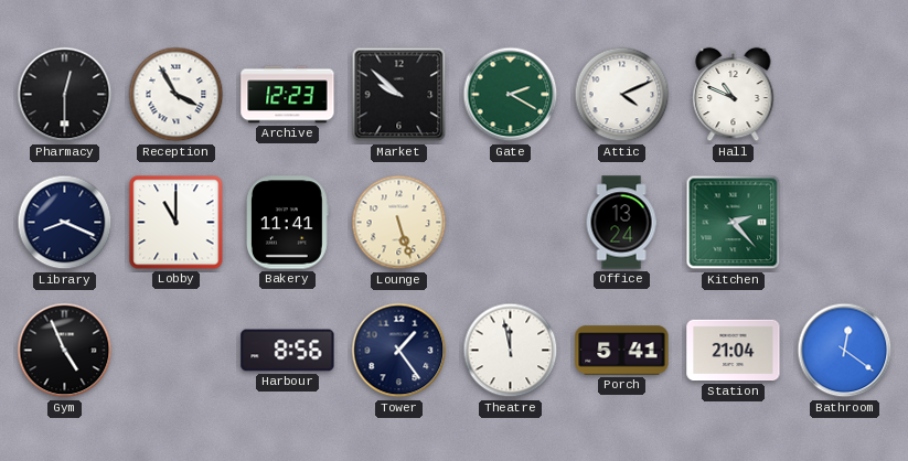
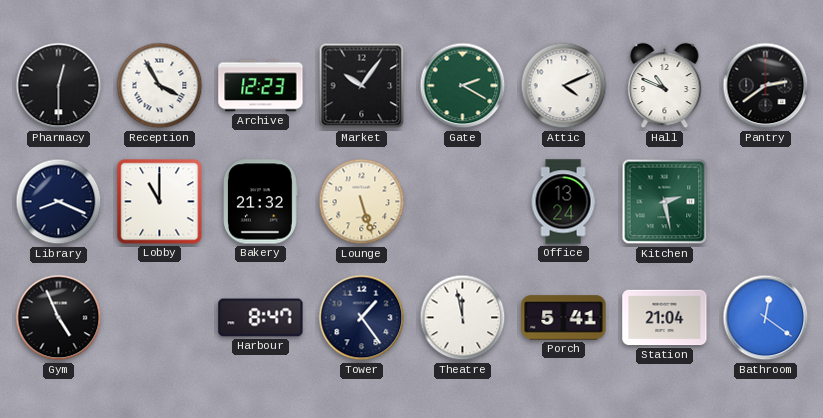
Market: 9:52 -> 10:06 (362, 86)
Pantry: none -> 2:39 (766, 86)
Bakery: 11:41 -> 21:32 (261, 202)
Kitchen: 2:23 -> 2:28 (665, 202)
Harbour: 8:56 -> 8:47 (261, 318)
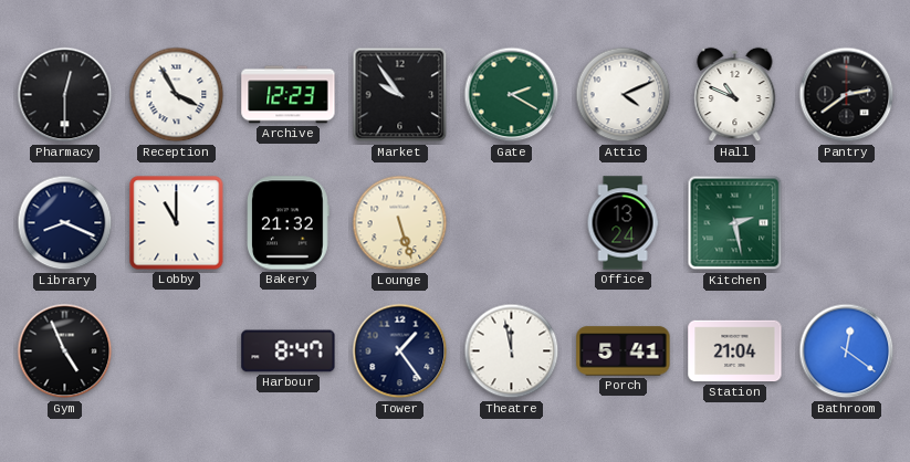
Market: 10:06 -> 9:54 (400, 95)
